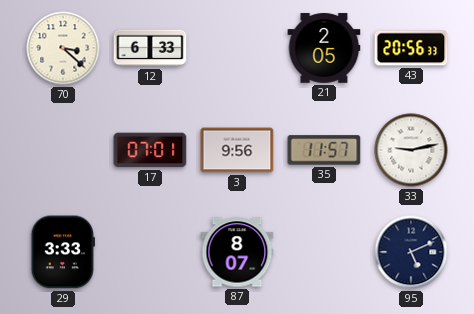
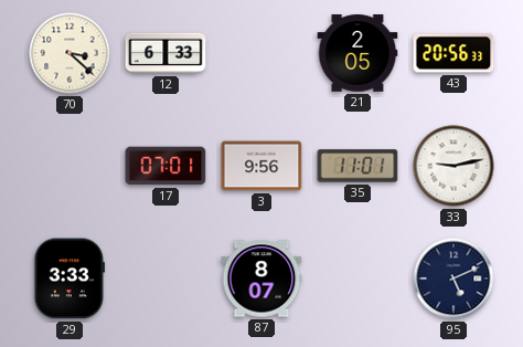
35: 11:57 -> 11:01 (357, 166)
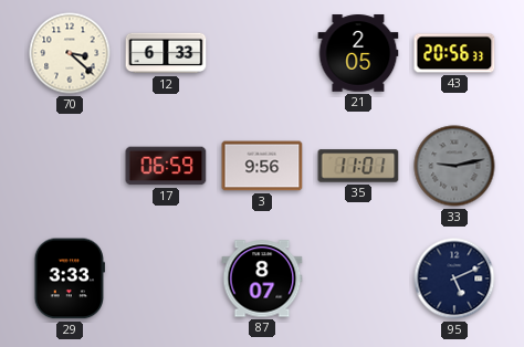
17: 07:01 -> 06:59 (166, 166)
33 dial: white -> grey (454, 166)
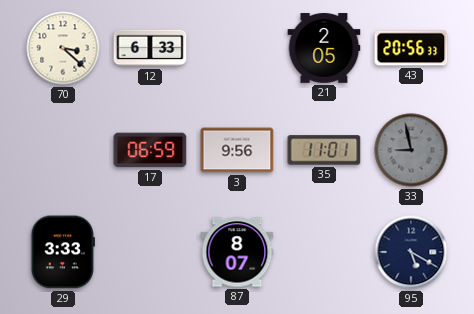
33: 9:13 -> 8:58 (411, 150)
95: 5:11 -> 5:20 (411, 252)
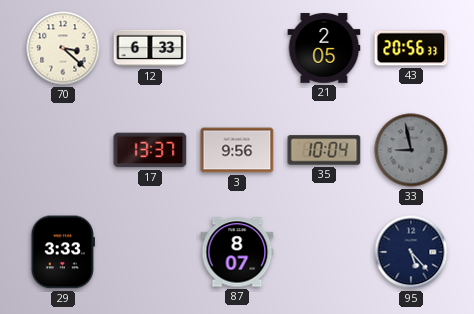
17: 06:59 -> 13:37 (150, 150)
35: 11:01 -> 10:04 (324, 150)
95: 5:20 -> 5:23 (411, 252)
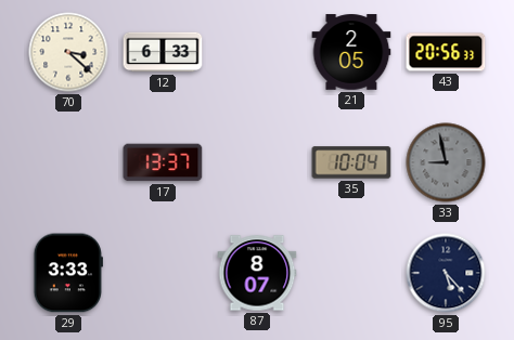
3: 9:56 -> none (237, 150)
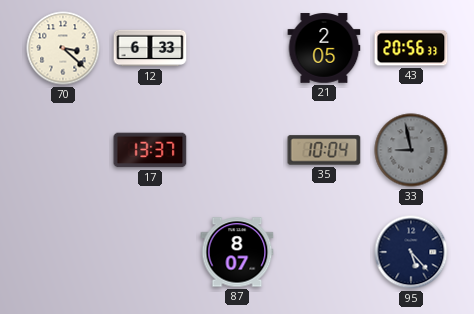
29: 3:33 -> none (67, 273)
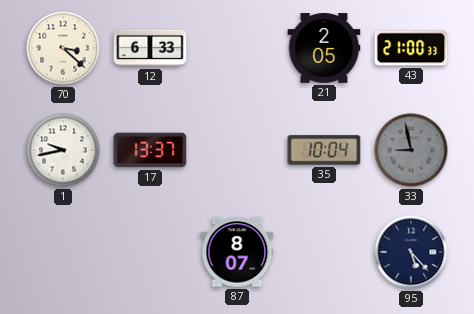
43: 20:56 -> 21:00 (411, 48)
1: none -> 9:43 (63, 150)
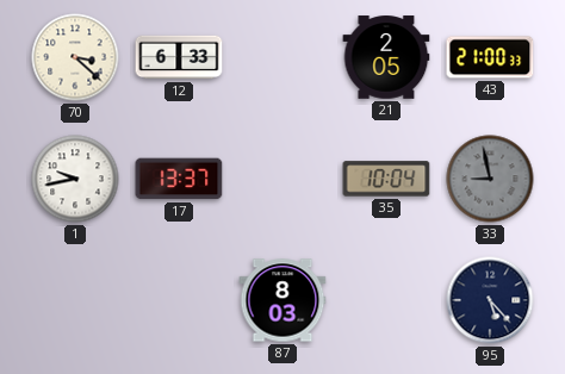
87: 8:07 -> 8:03 (282, 300)
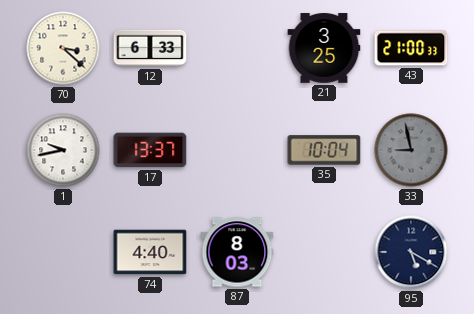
21: 2:05 -> 3:25 (324, 48)
74: none -> 4:40 (150, 252)
95: 5:23 -> 5:20 (411, 252)
